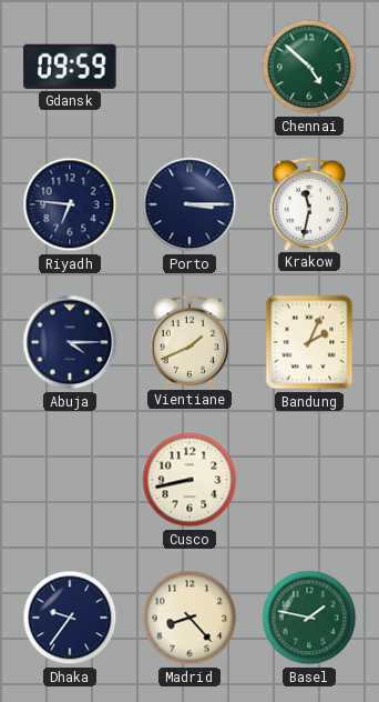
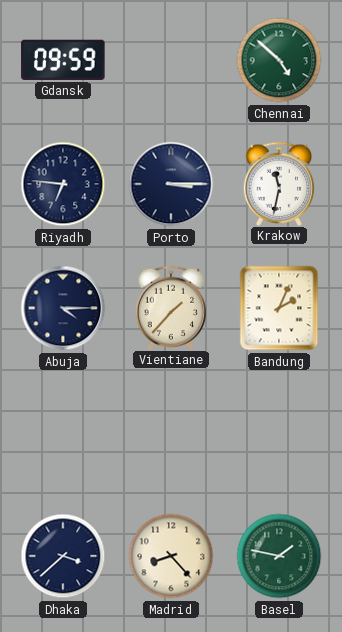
Vientiane: 1:41 -> 1:37 (171, 307)
Cusco: 8:43 -> none (189, 480)
Dhaka: 9:36 -> 3:38 (63, 556)
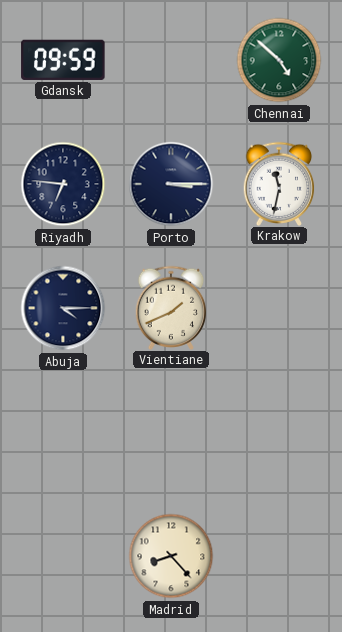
Vientiane: 1:37 -> 1:41 (171, 307)
Bandung: 2:04 -> none (279, 308)
Dhaka: 3:38 -> none (63, 556)
Basel: 1:47 -> none (279, 556)
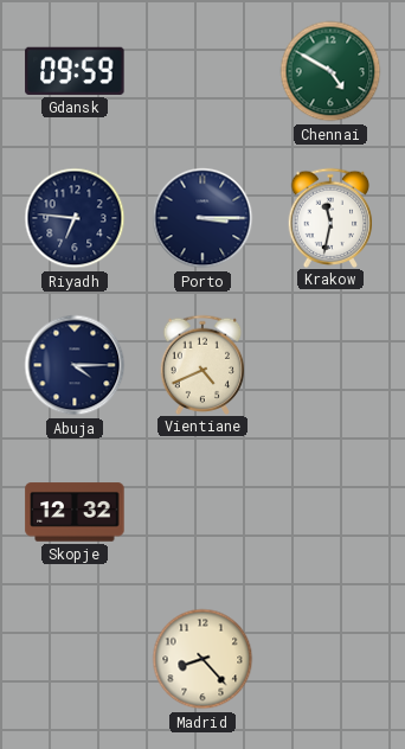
Chennai: 4:52 -> 4:50 (330, 71)
Vientiane: 1:41 -> 4:41 (202, 364)
Skopje: none -> 12:32 (75, 512)
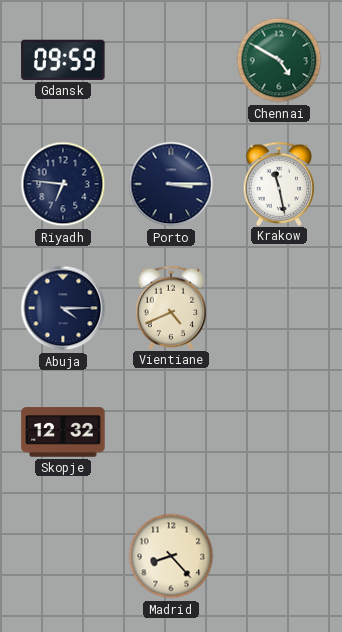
Krakow: 11:32 -> 11:28 (279, 183)
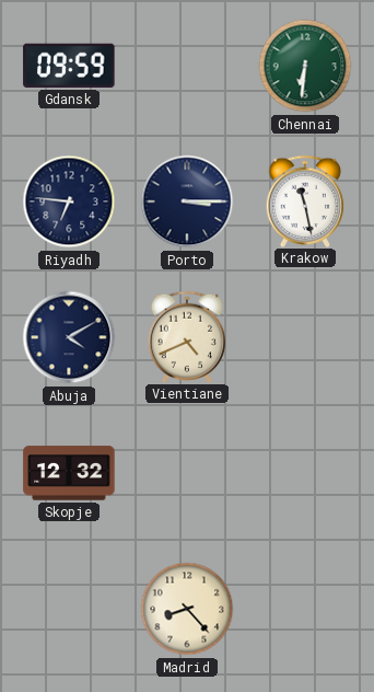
Chennai: 4:50 -> 6:31 (305, 66)
Abuja: 4:15 -> 4:10 (69, 337)
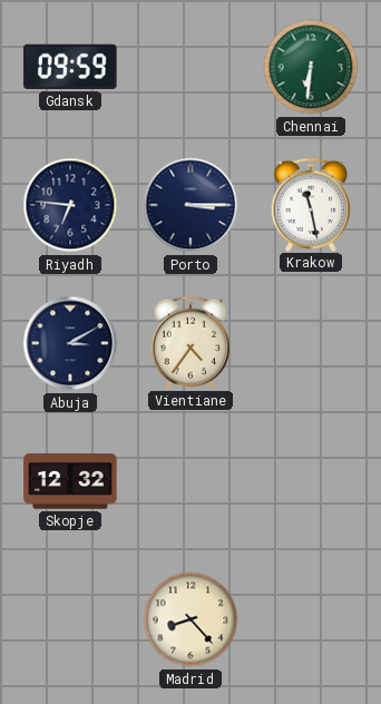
Abuja: 4:10 -> 3:10 (70, 343)
Vientiane: 4:41 -> 4:36 (190, 342)
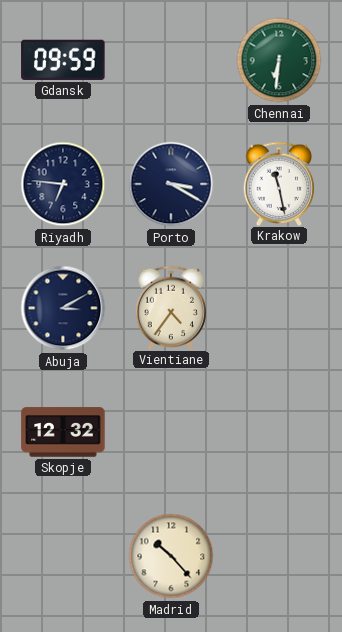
Porto: 3:15 -> 3:20 (171, 184)
Madrid: 8:23 -> 10:23 (171, 556)
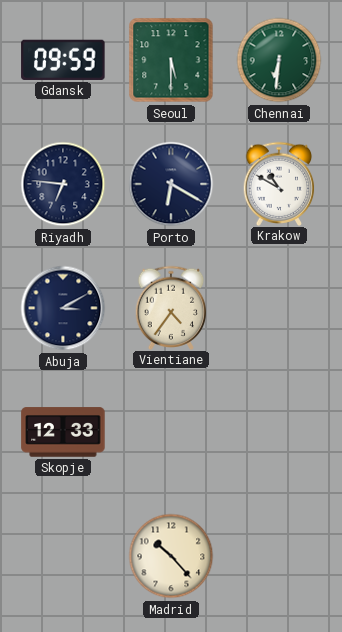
Seoul: none -> 5:30 (171, 60)
Porto: 3:20 -> 6:20 (171, 184)
Krakow: 11:28 -> 10:50 (279, 183)
Skopje: 12:32 -> 12:33 (63, 432)
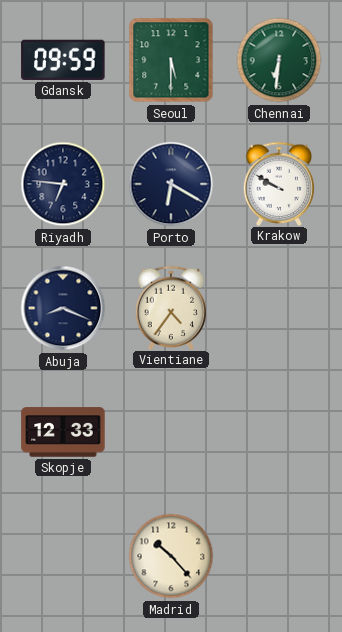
Krakow: 10:50 -> 9:50 (279, 183)
Abuja: 3:10 -> 8:19 (63, 308)
